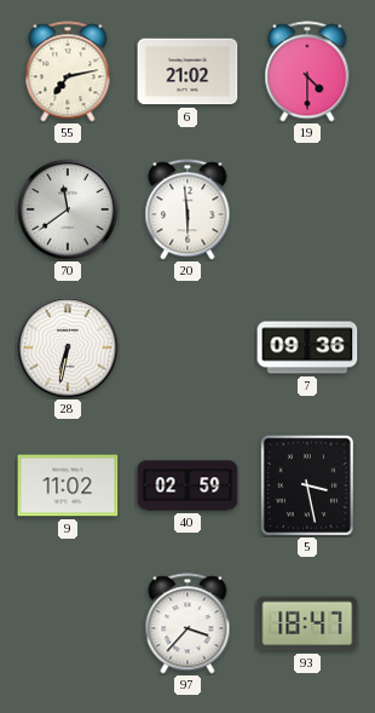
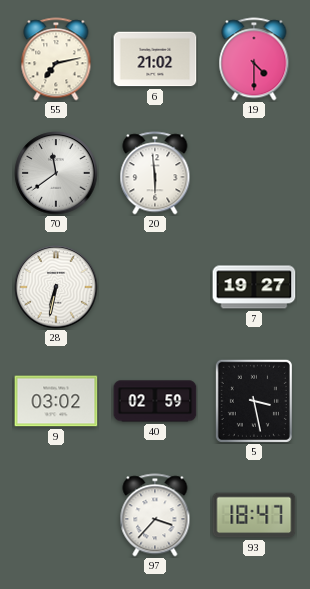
7: 09:36 -> 19:27 (254, 287)
9: 11:02 -> 03:02 (56, 401)
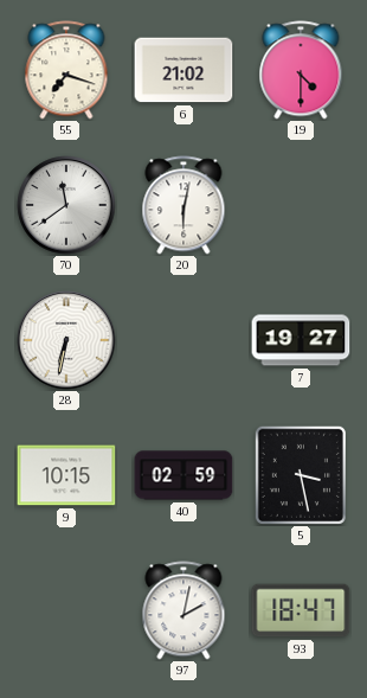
55: 7:13 -> 7:18 (66, 70)
20: 5:59 -> 6:02 (183, 205)
9: 03:02 -> 10:15 (66, 475)
97: 3:37 -> 2:02 (183, 610)
